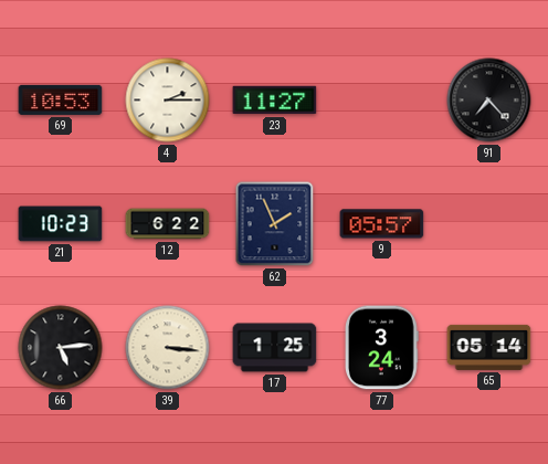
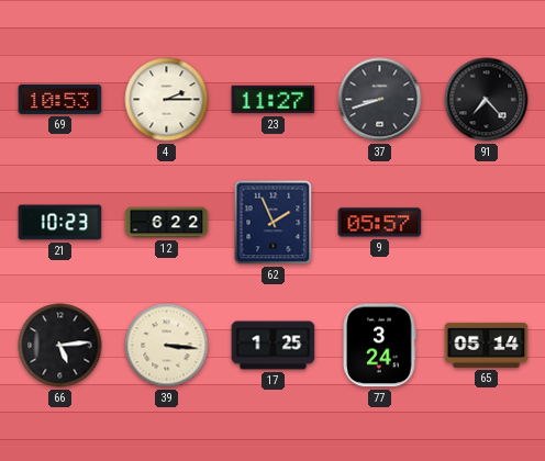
37: none -> 8:42 (380, 100)
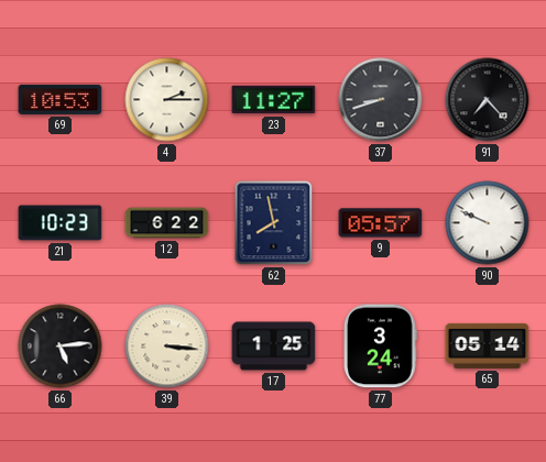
62: 1:56 -> 7:58 (274, 223)
90: none -> 9:49 (488, 223)
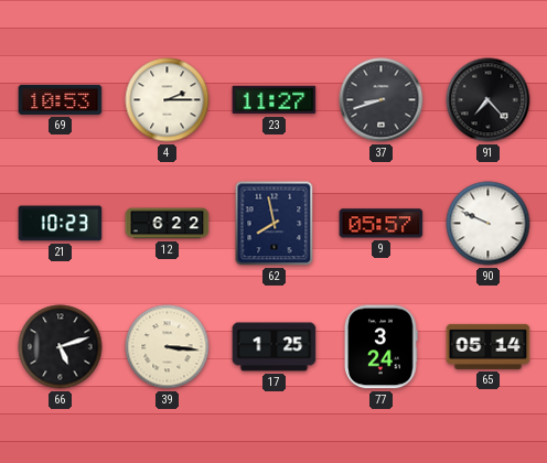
66: 5:14 -> 5:12 (61, 347)
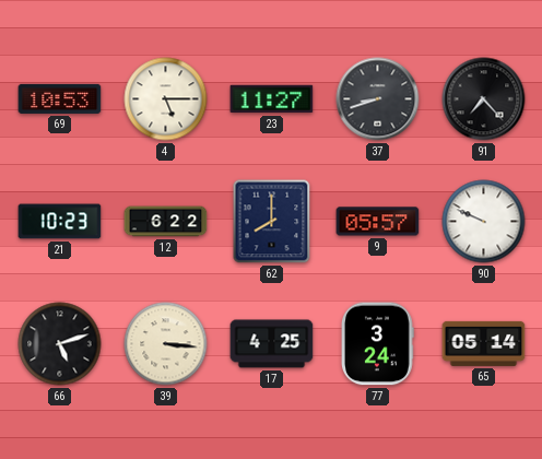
4: 2:15 -> 5:15 (166, 99)
62: 7:58 -> 8:00 (272, 222)
17: 1:25 -> 4:25 (272, 344)
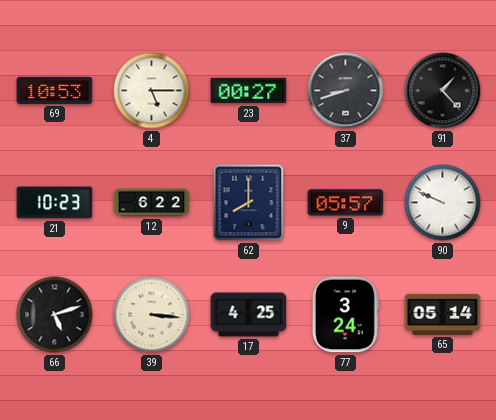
23: 11:27 -> 00:27 (249, 91)
91: 7:23 -> 1:23 (443, 91)
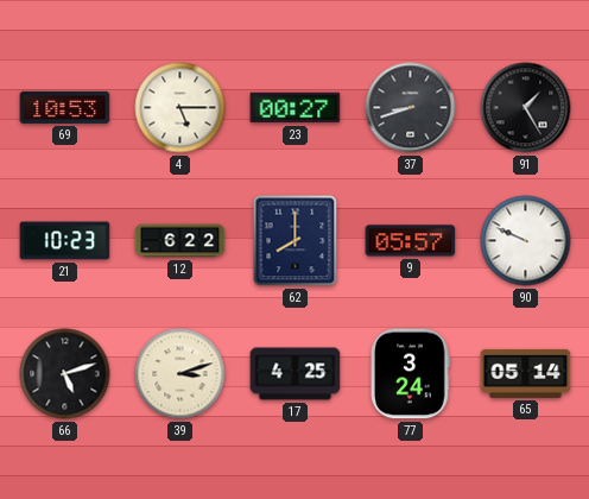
91: 1:23 -> 1:25 (526, 108)
39: 3:16 -> 3:12 (180, 374)
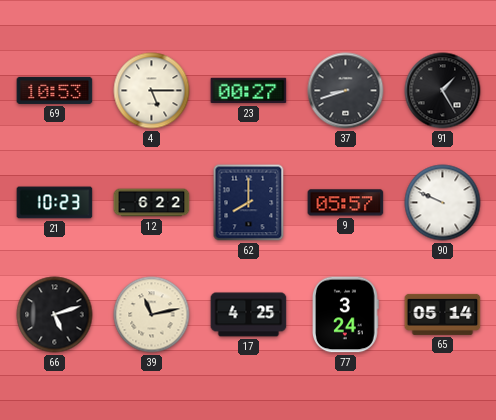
39: 3:12 -> 11:13 (152, 315)
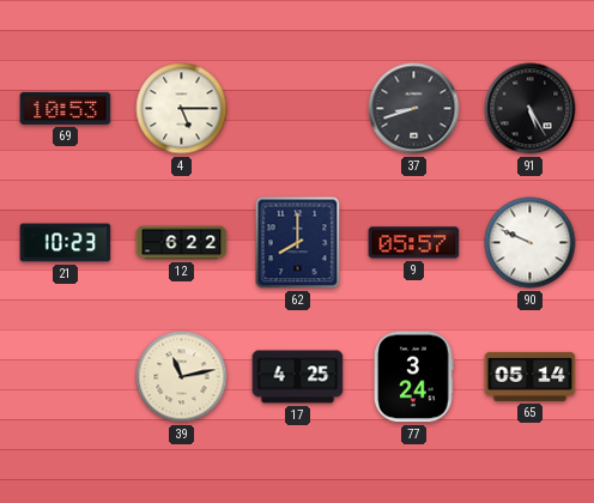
23: 00:27 -> none (249, 91)
91: 1:25 -> 5:25 (531, 109)
66: 5:12 -> none (55, 315)
